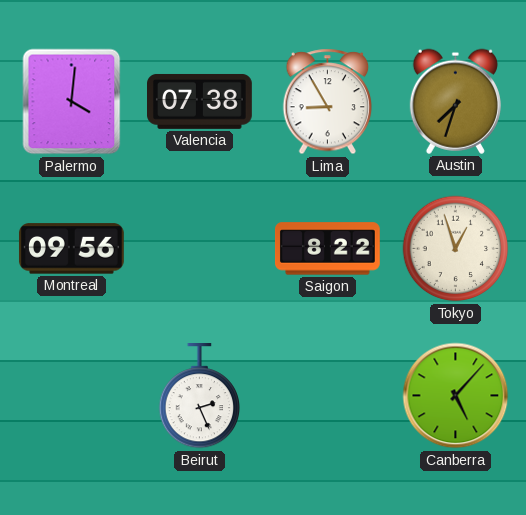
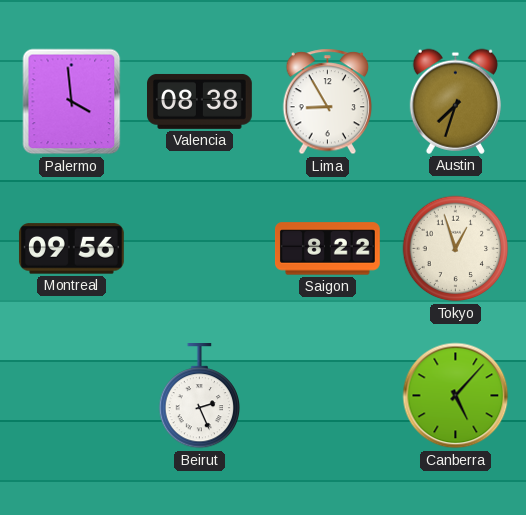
Palermo: 4:01 -> 3:59 (72, 102)
Valencia: 07:38 -> 08:38 (200, 101)
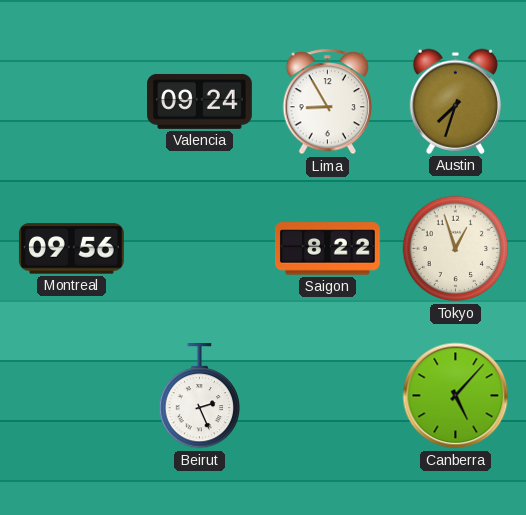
Palermo: 3:59 -> none (72, 102)
Valencia: 08:38 -> 09:24 (200, 101)
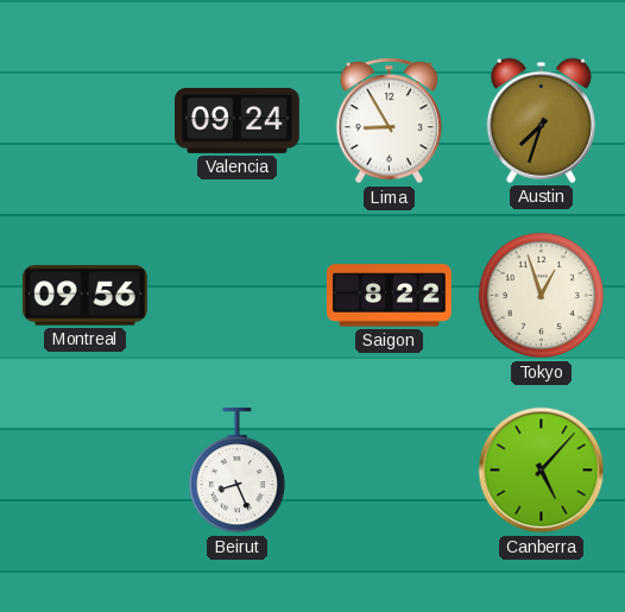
Beirut: 2:26 -> 8:26 (238, 471)
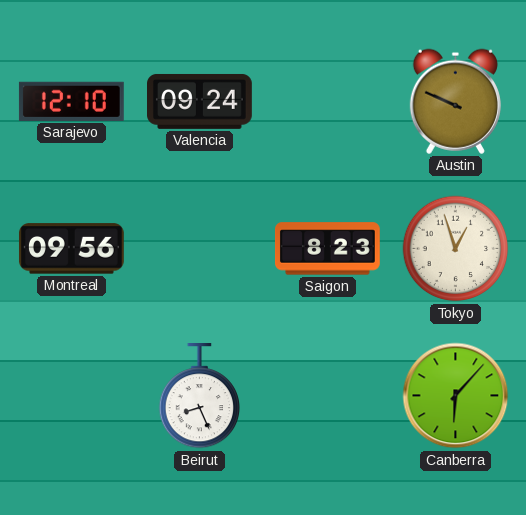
Sarajevo: none -> 12:10 (71, 101)
Lima: 8:55 -> none (390, 121)
Austin: 7:33 -> 9:49 (455, 101)
Saigon: 8:22 -> 8:23 (328, 249)
Canberra: 5:07 -> 6:07 (456, 396)
